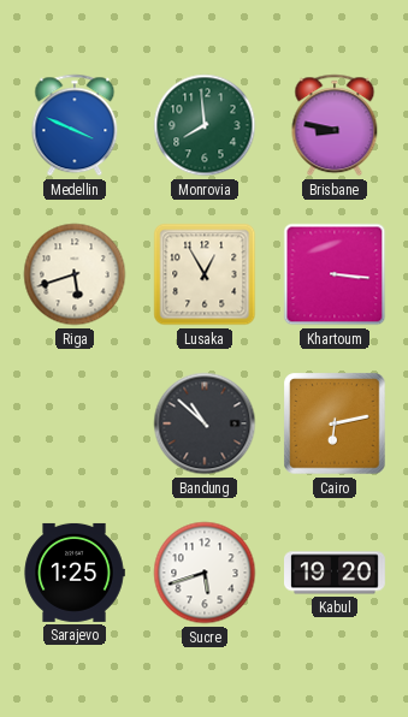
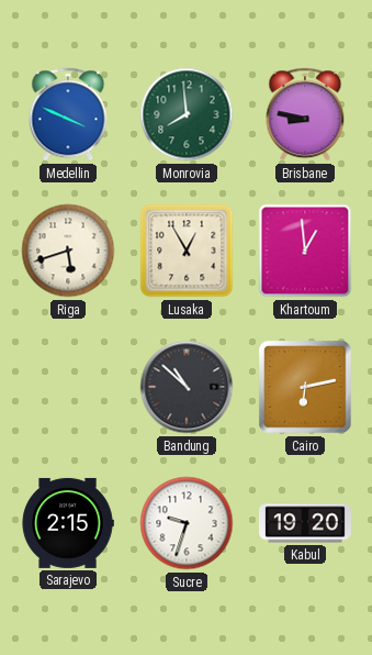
Khartoum: 3:16 -> 12:59 (305, 251)
Sarajevo: 1:25 -> 2:15 (68, 523)
Sucre: 5:42 -> 9:33 (187, 523)
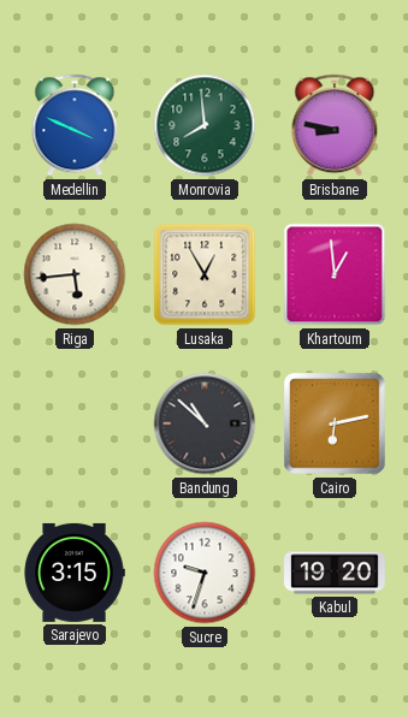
Riga: 5:42 -> 5:44 (75, 274)
Sarajevo: 2:15 -> 3:15 (75, 573)
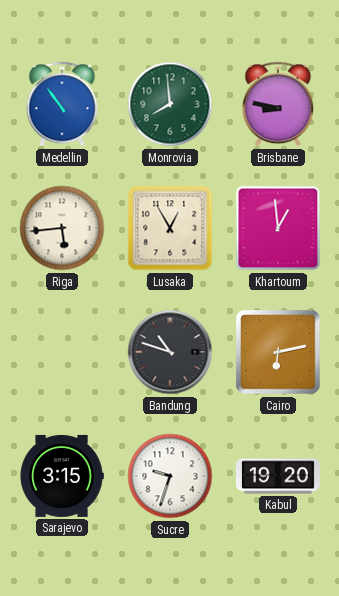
Medellin: 3:49 -> 10:54 (62, 104)
Bandung: 10:52 -> 10:48 (170, 352)
